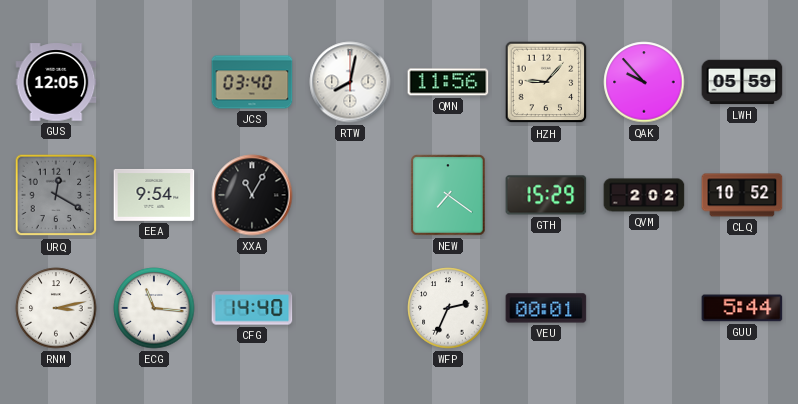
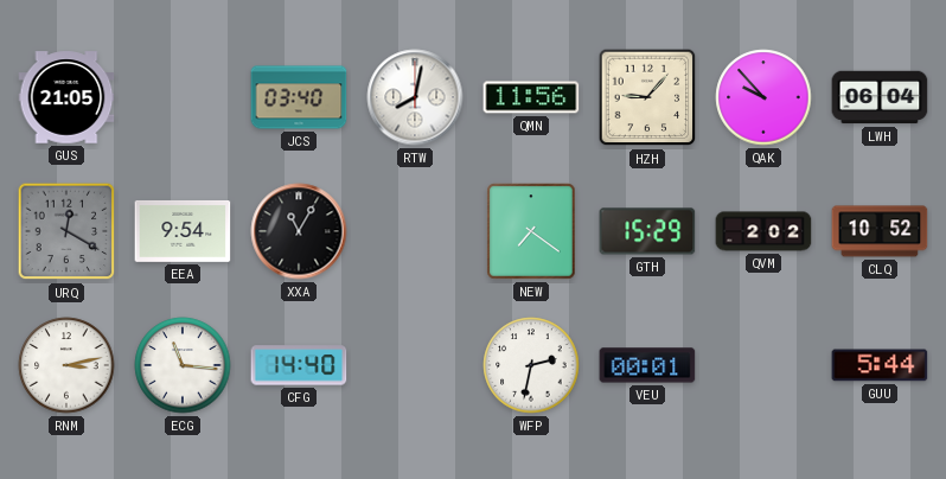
GUS: 12:05 -> 21:05 (66, 97)
LWH: 05:59 -> 06:04 (880, 97)
WFP: 2:34 -> 2:32 (531, 365)
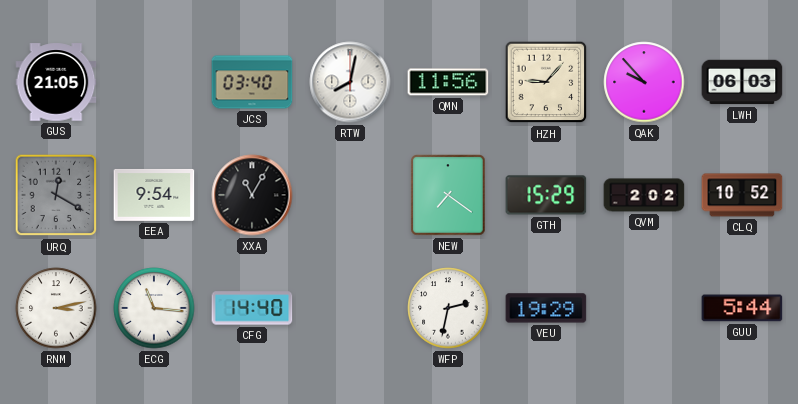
LWH: 06:04 -> 06:03 (742, 82)
VEU: 00:01 -> 19:29 (546, 308)
